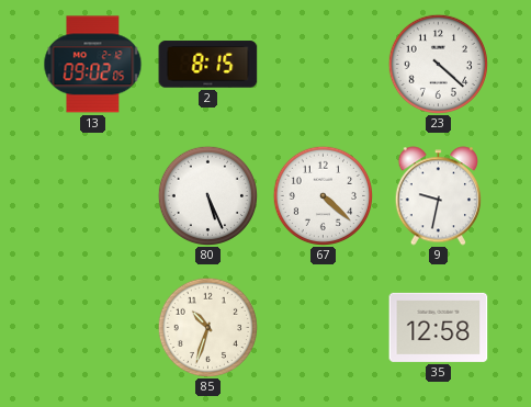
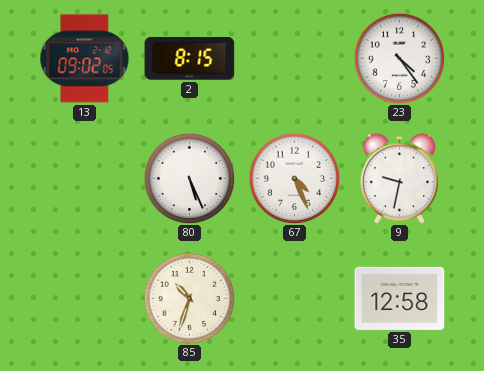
23: 4:22 -> 4:24 (399, 58)
67: 4:22 -> 4:26 (294, 178)
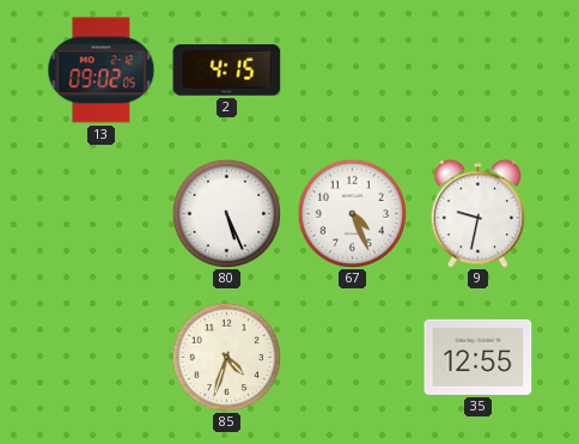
2: 8:15 -> 4:15 (227, 71)
23: 4:24 -> none (399, 58)
85: 10:33 -> 4:33 (226, 357)
35: 12:58 -> 12:55 (479, 357)
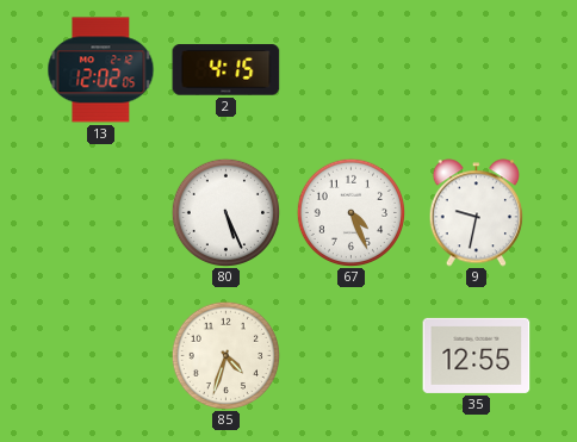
13: 09:02 -> 12:02 (101, 70)
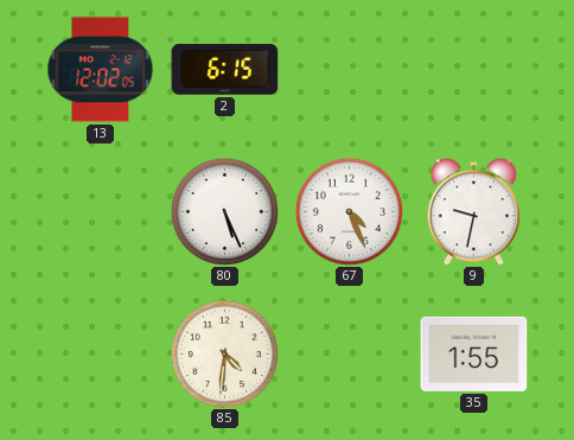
2: 4:15 -> 6:15 (225, 70)
85: 4:33 -> 4:31 (224, 353)
35: 12:55 -> 1:55 (474, 353)
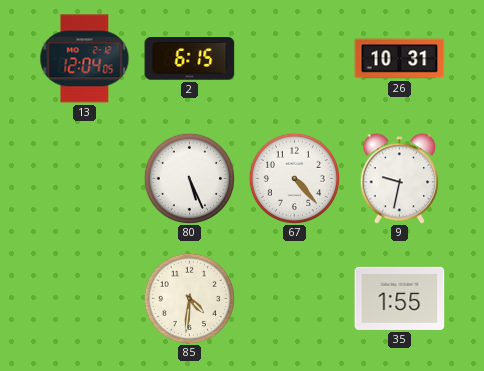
13: 12:02 -> 12:04 (85, 59)
26: none -> 10:31 (400, 59)
67: 4:26 -> 4:23 (294, 178)
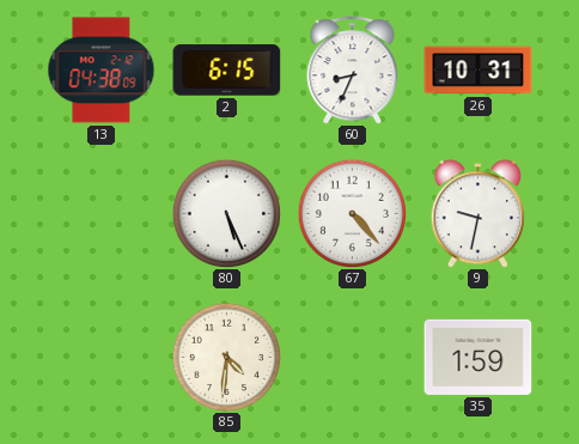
13: 12:04 -> 04:38 (102, 71)
60: none -> 8:34 (353, 71)
35: 1:55 -> 1:59 (479, 357)
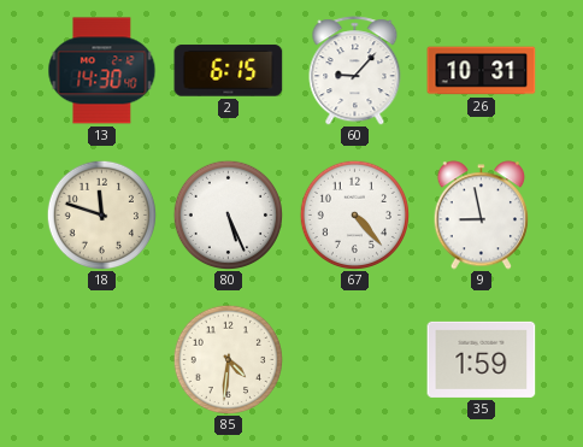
13: 04:38 -> 14:30 (102, 71)
60: 8:34 -> 9:07 (355, 71)
18: none -> 11:48 (101, 214)
9: 9:32 -> 8:58 (481, 216)
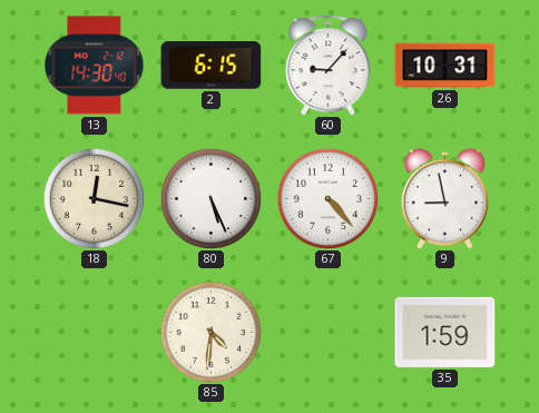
18: 11:48 -> 12:17 (94, 198)
